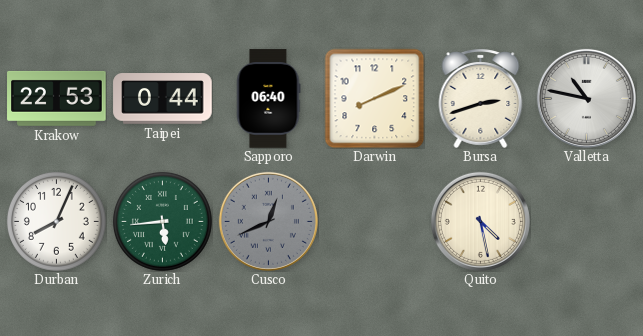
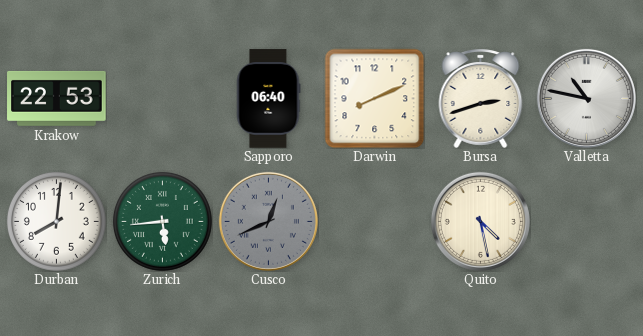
Taipei: 0:44 -> none (163, 99)
Durban: 8:04 -> 8:01 (56, 221)
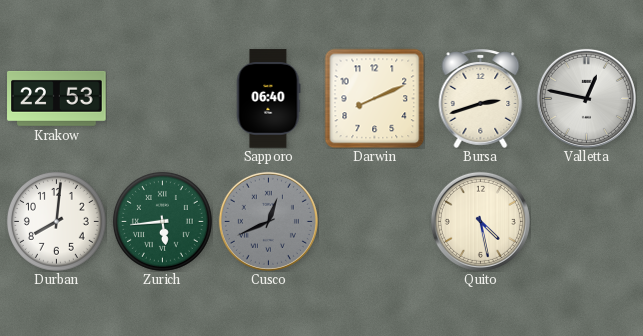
Valletta: 10:47 -> 12:47 (586, 98)
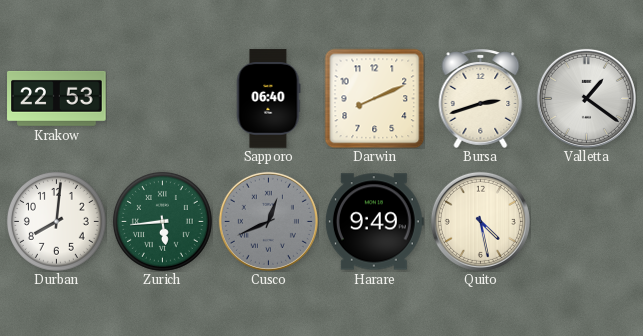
Valletta: 12:47 -> 1:21 (586, 98)
Harare: none -> 9:49 (374, 222)
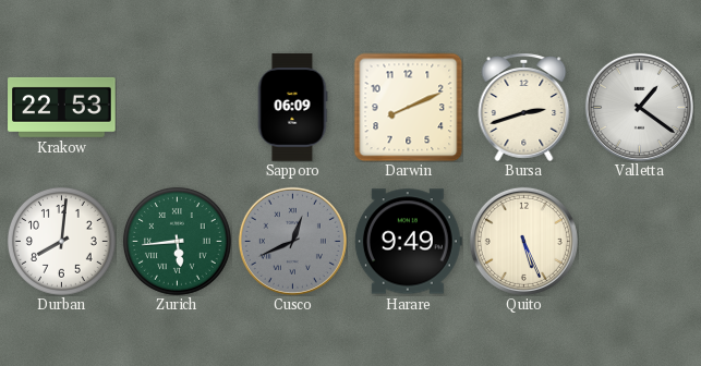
Sapporo: 06:40 -> 06:09 (292, 108)
Quito: 4:28 -> 5:26 (523, 241)
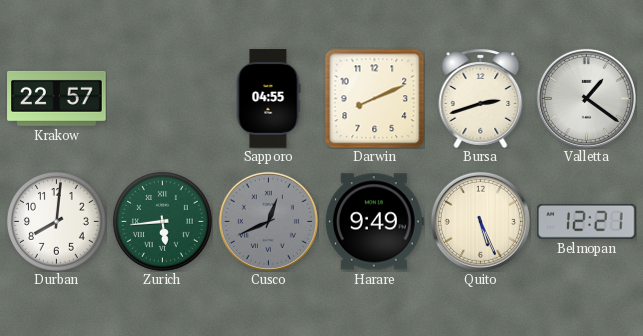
Krakow: 22:53 -> 22:57 (57, 98)
Sapporo: 06:09 -> 04:55 (268, 99)
Belmopan: none -> 12:21 (587, 221)
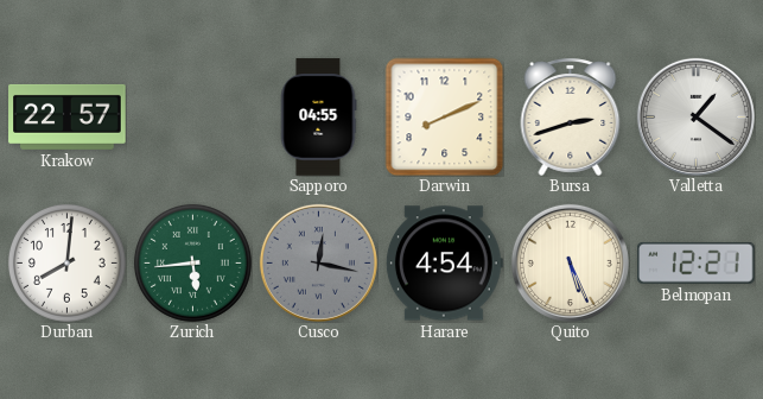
Cusco: 12:41 -> 12:17 (318, 262)
Harare: 9:49 -> 4:54 (444, 264)
